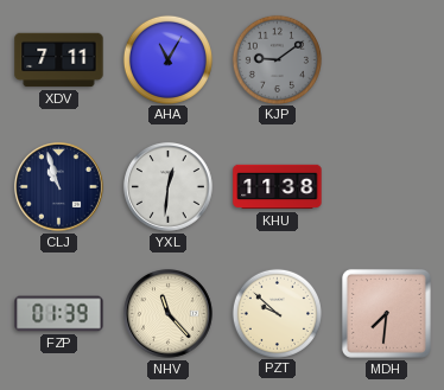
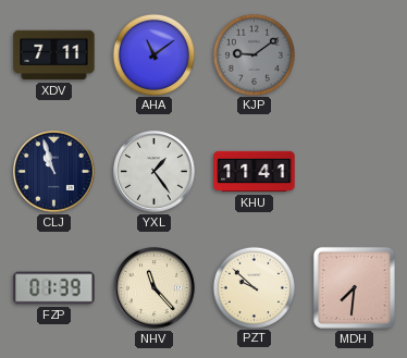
AHA: 11:05 -> 11:09 (153, 54)
YXL: 12:31 -> 1:24 (155, 172)
KHU: 11:38 -> 11:41 (255, 172)
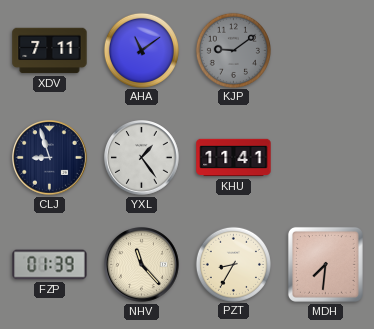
CLJ: 10:57 -> 8:57 (50, 158)
PZT: 9:52 -> 8:35 (233, 264)
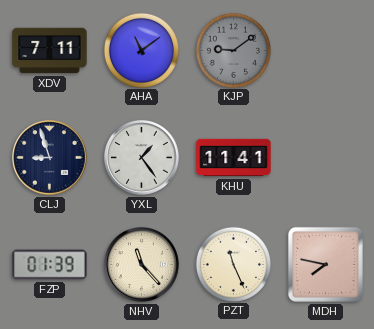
PZT: 8:35 -> 11:26 (233, 264)
MDH: 7:31 -> 7:47 (325, 264)
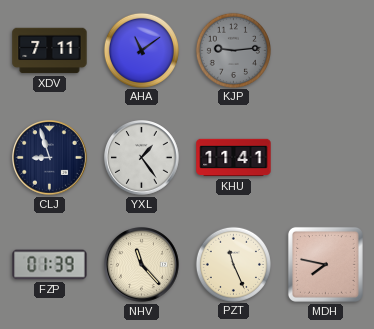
KJP: 9:09 -> 9:14 (233, 50)
